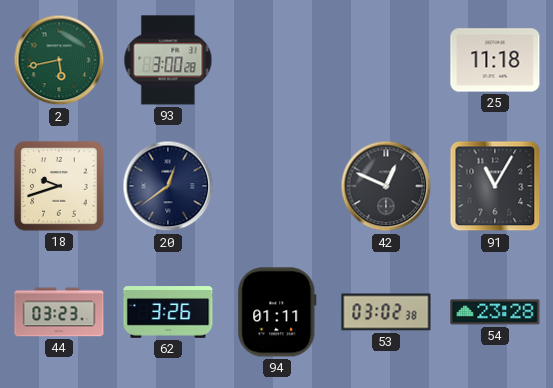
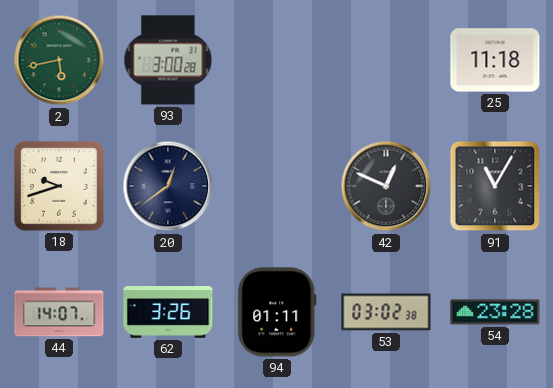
44: 03:23 -> 14:07 (59, 312)
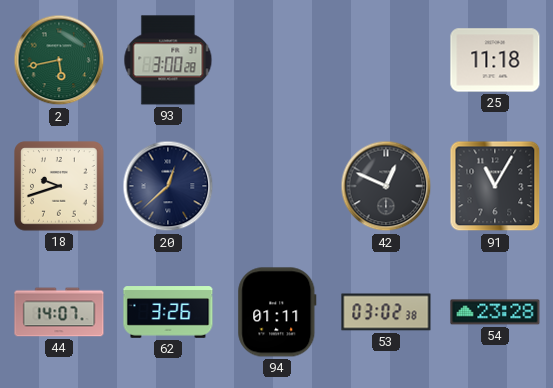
20: 12:39 -> 12:38 (168, 186)
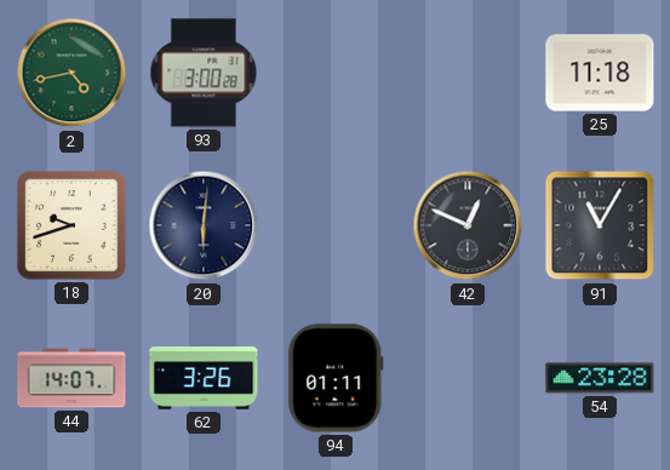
2: 5:43 -> 4:43 (71, 73)
20: 12:38 -> 6:01 (204, 225)
53: 03:02 -> none (386, 312)
